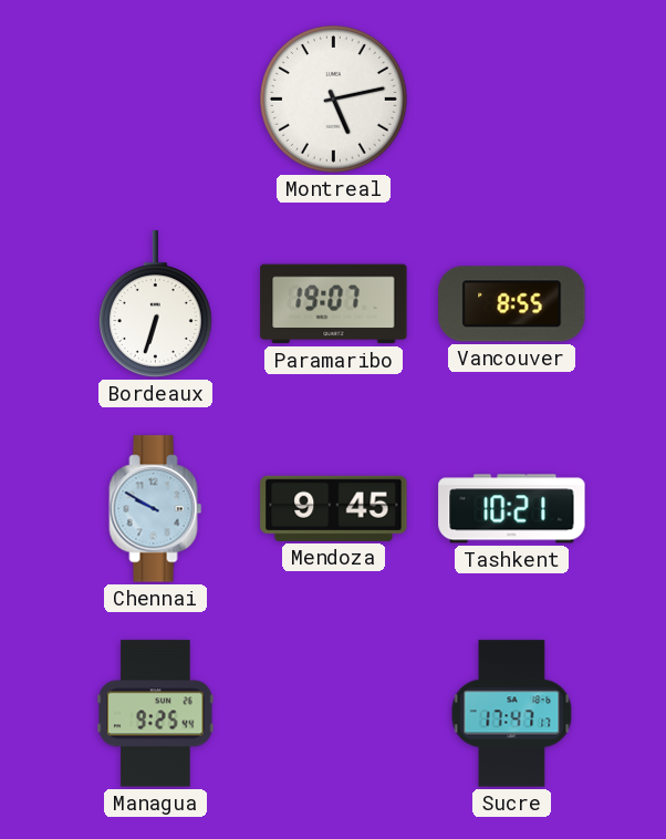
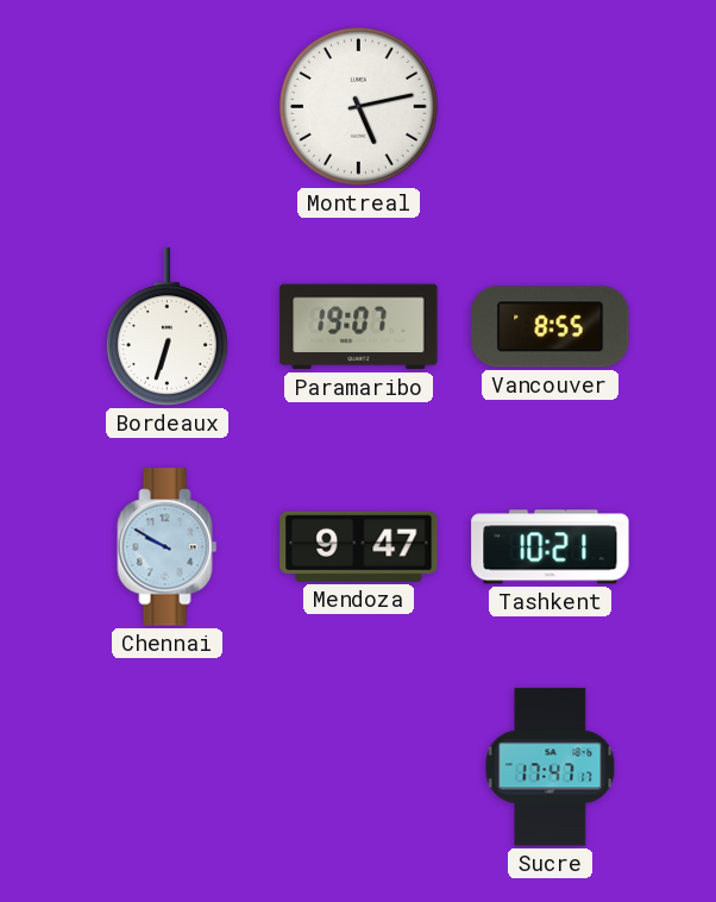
Mendoza: 9:45 -> 9:47 (359, 546)
Managua: 9:25 -> none (156, 714)
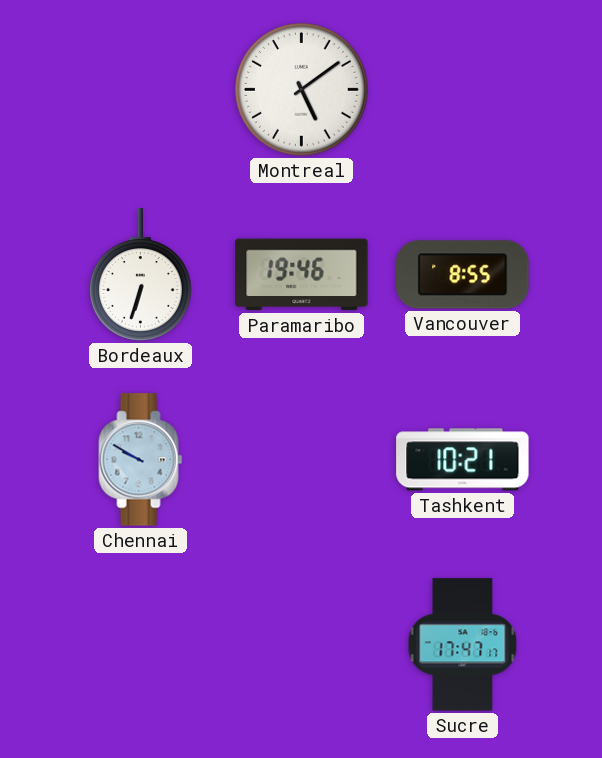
Montreal: 5:13 -> 5:09 (302, 90)
Paramaribo: 19:07 -> 19:46 (302, 275)
Mendoza: 9:47 -> none (359, 546)
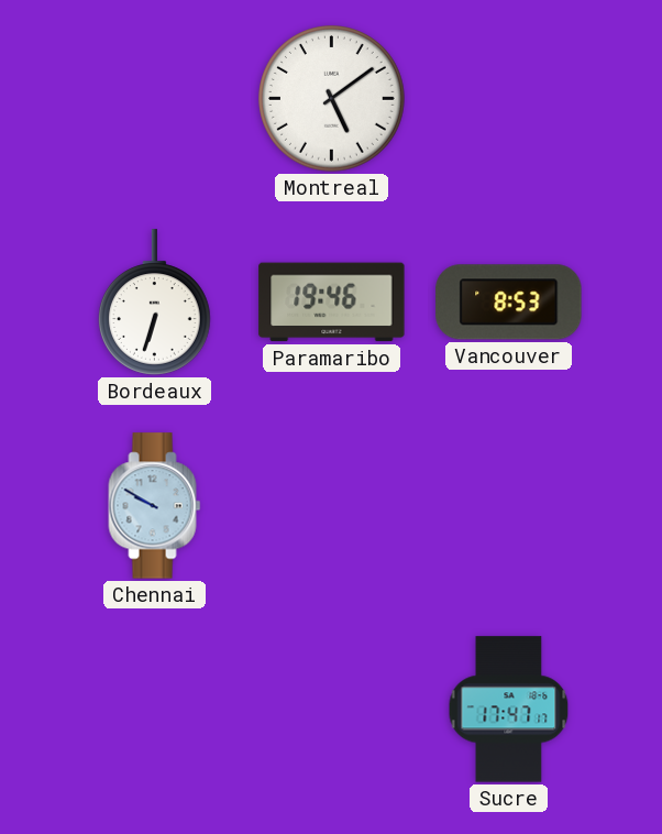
Vancouver: 8:55 -> 8:53 (509, 303)
Tashkent: 10:21 -> none (463, 460)
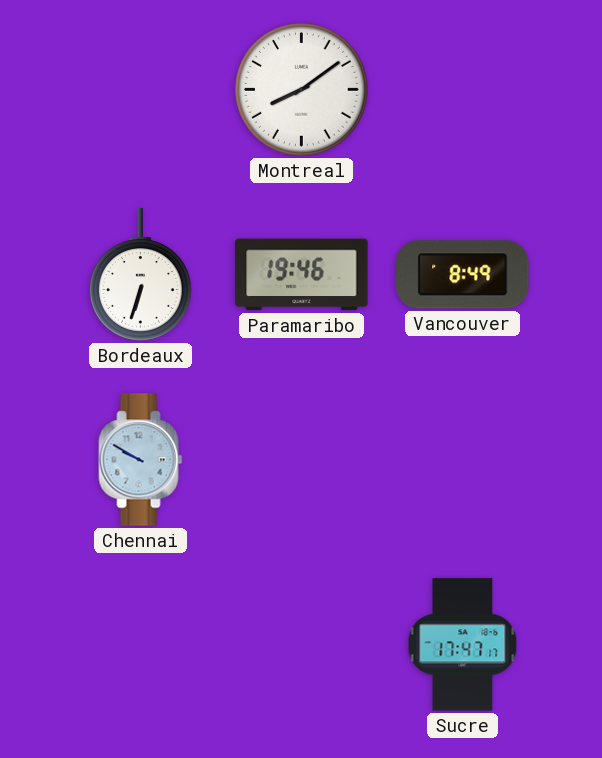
Montreal: 5:09 -> 8:09 (302, 90)
Vancouver: 8:53 -> 8:49 (463, 275)
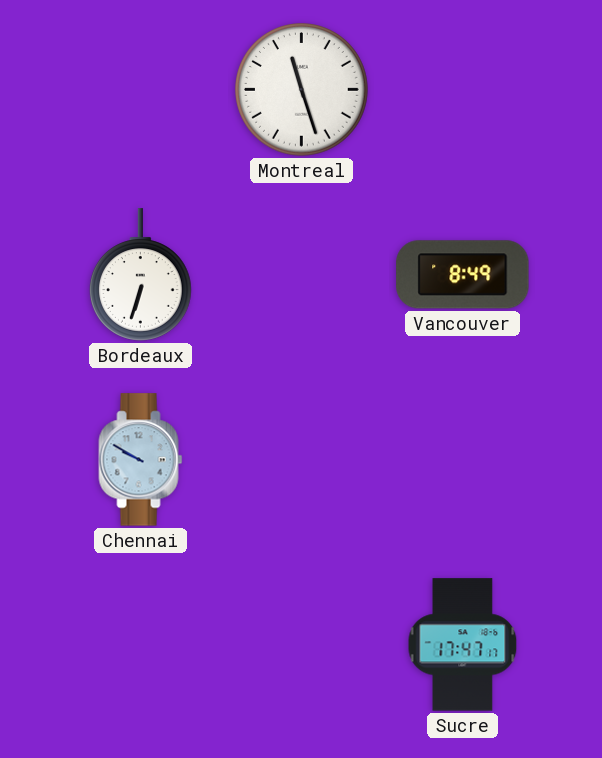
Montreal: 8:09 -> 11:27 (302, 90)
Paramaribo: 19:46 -> none (302, 275)
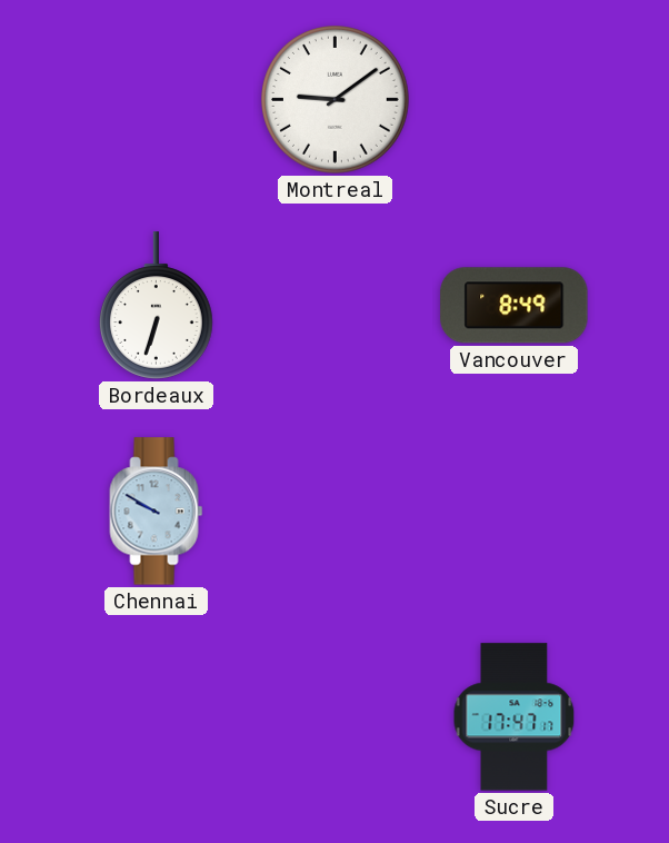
Montreal: 11:27 -> 9:09 (336, 100)
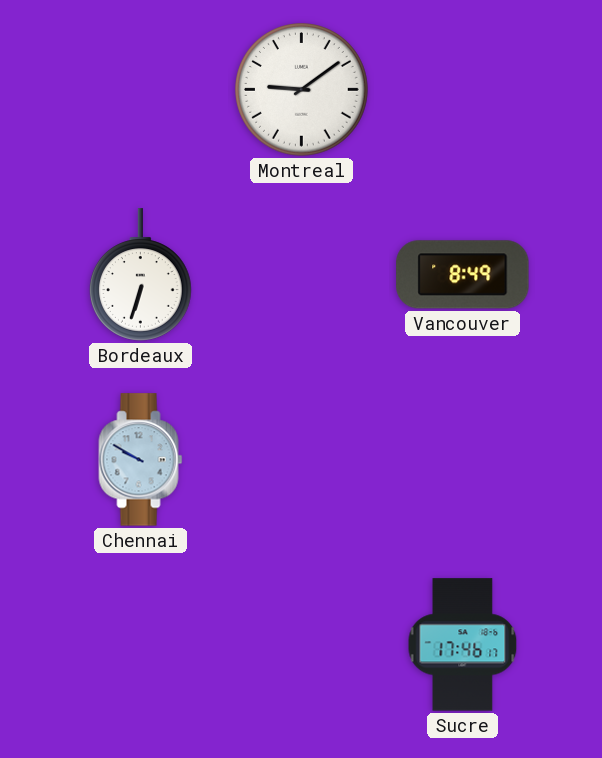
Sucre: 17:47 -> 17:46 (463, 645)
